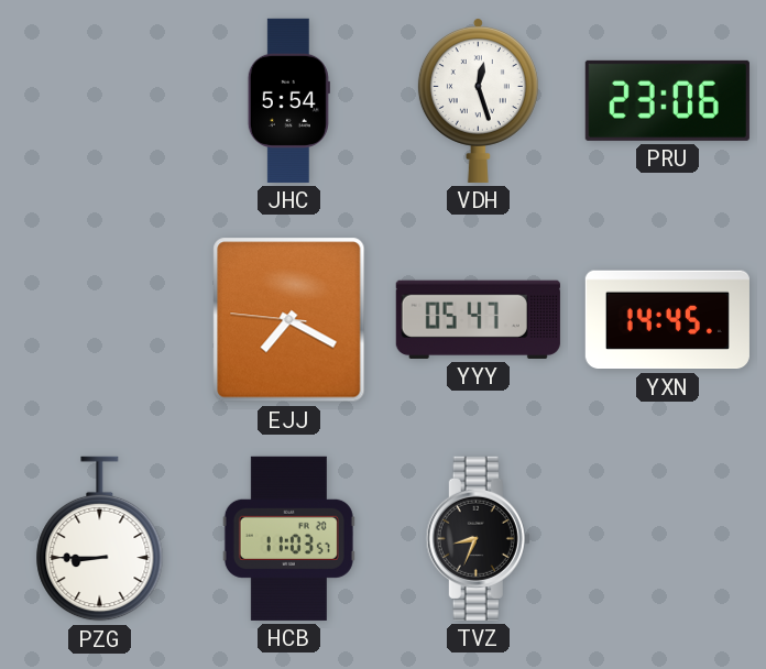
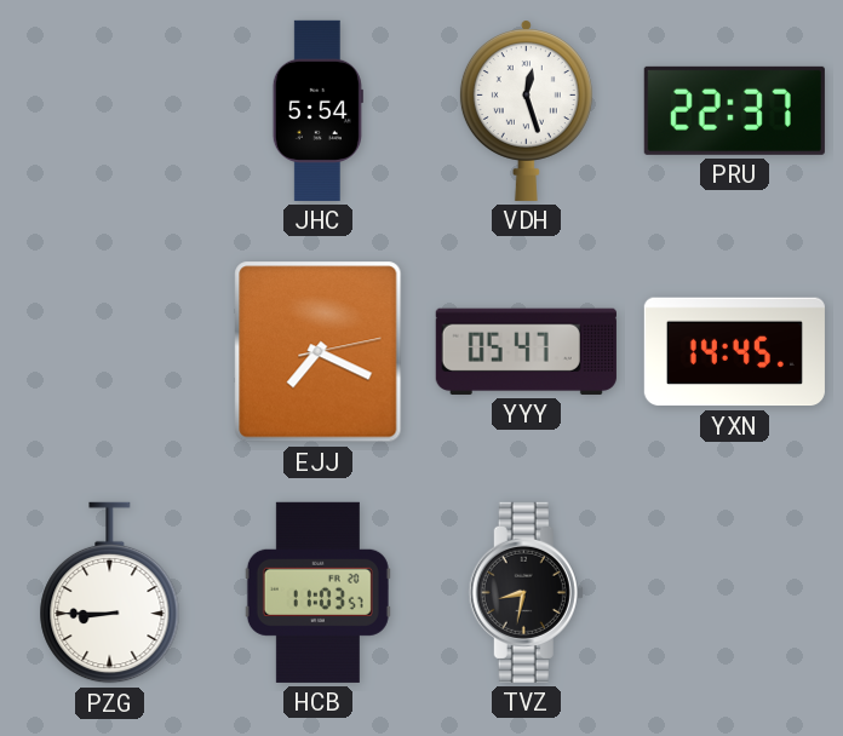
PRU: 23:06 -> 22:37 (734, 110)
EJJ: 7:19:46 -> 7:19:13 (319, 352)
TVZ: 8:34 -> 8:32 (526, 592)
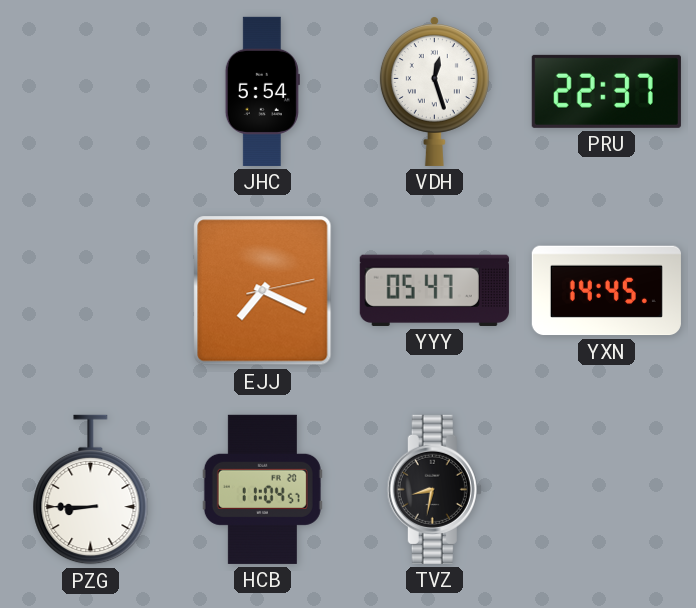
HCB: 11:03 -> 11:04 (262, 489)
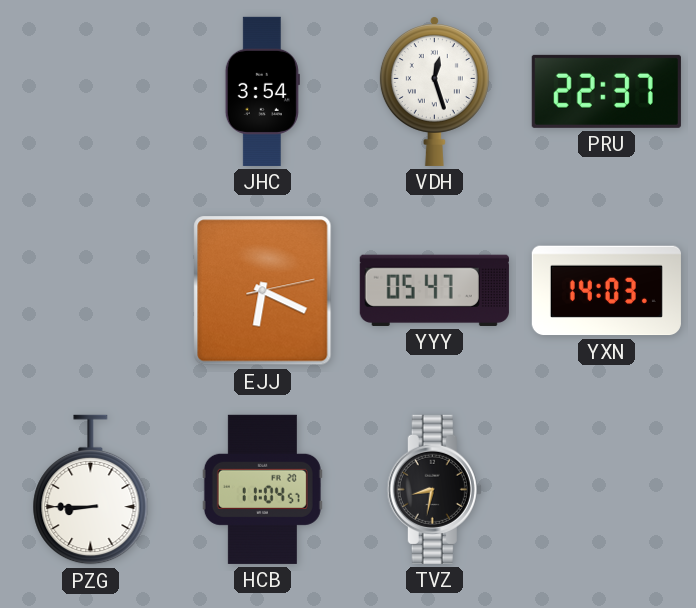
JHC: 5:54 -> 3:54 (262, 91)
EJJ: 7:19 -> 6:19 (263, 291)
YXN: 14:45 -> 14:03 (606, 291)
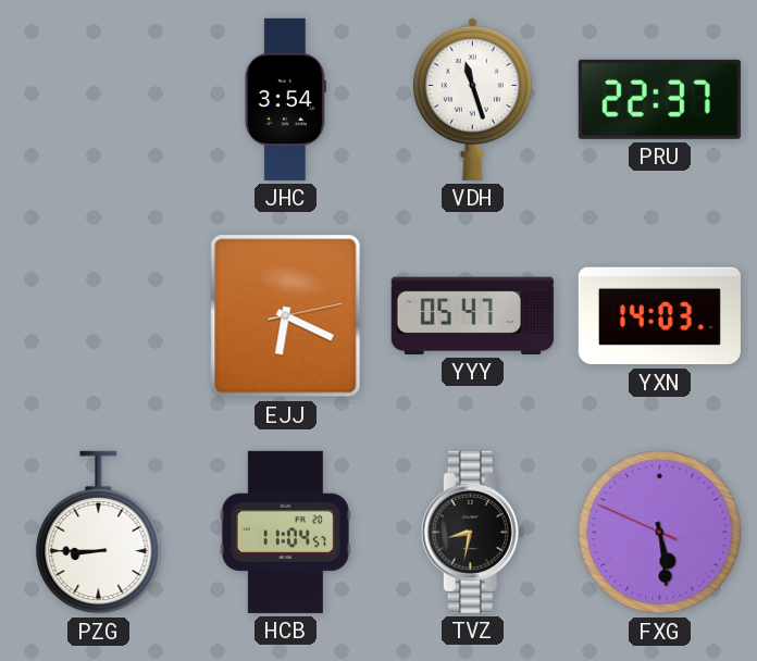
VDH: 12:27 -> 11:27 (472, 100)
FXG: none -> 5:28 (660, 533)
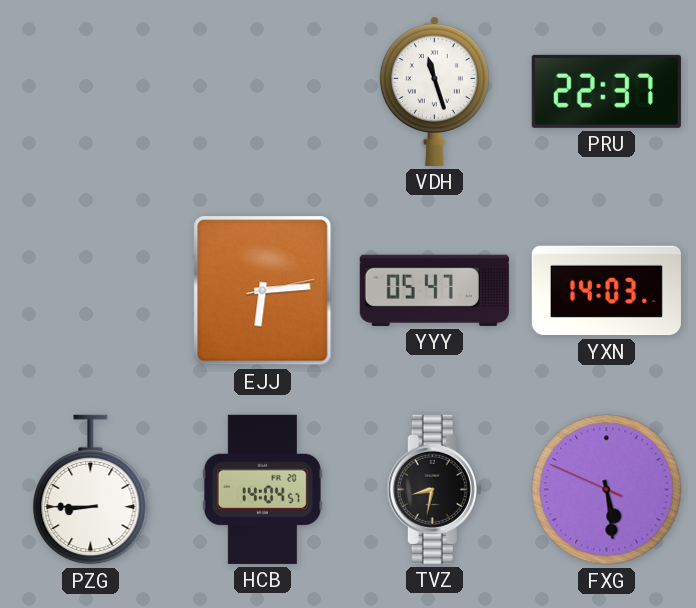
JHC: 3:54 -> none (285, 99)
EJJ: 6:19 -> 6:14 (263, 291)
HCB: 11:04 -> 14:04 (262, 489)
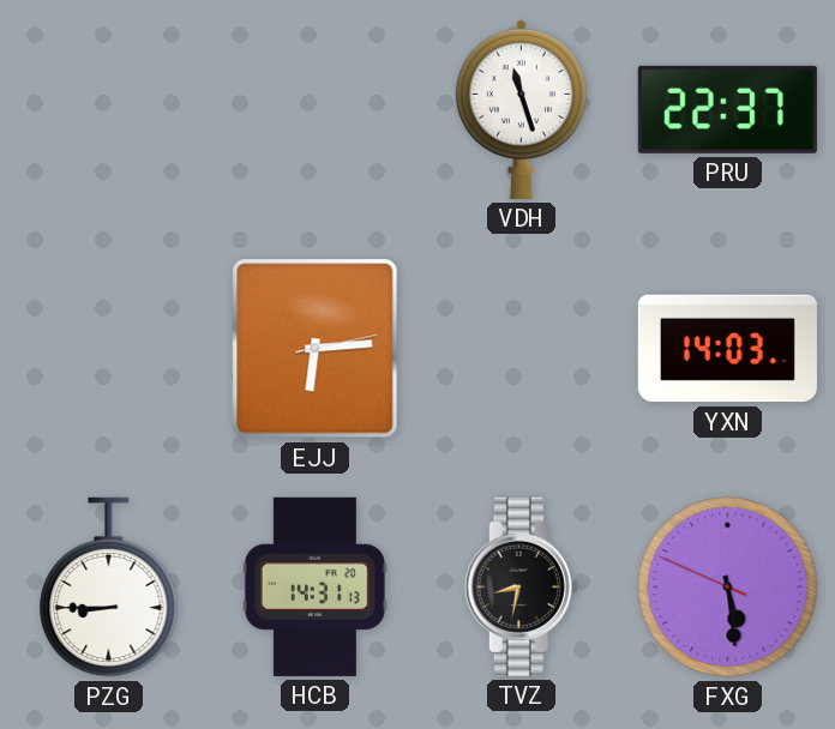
YYY: 05:47 -> none (434, 290)
HCB: 14:04 -> 14:31 (314, 586)
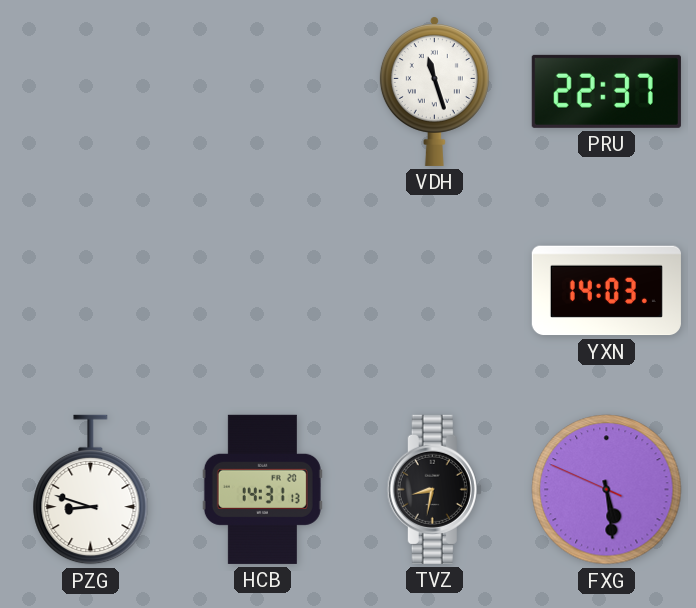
EJJ: 6:14 -> none (316, 349)
PZG: 8:45 -> 8:48 (91, 490)
